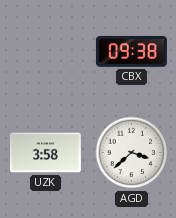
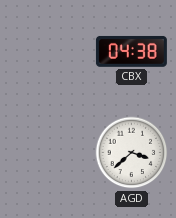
CBX: 09:38 -> 04:38 (131, 52)
UZK: 3:58 -> none (45, 153)
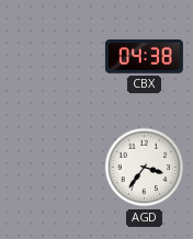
AGD: 3:38 -> 3:36 (145, 168)
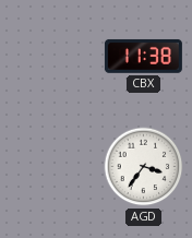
CBX: 04:38 -> 11:38 (143, 57)
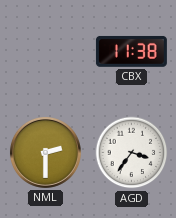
NML: none -> 2:30 (45, 152)
